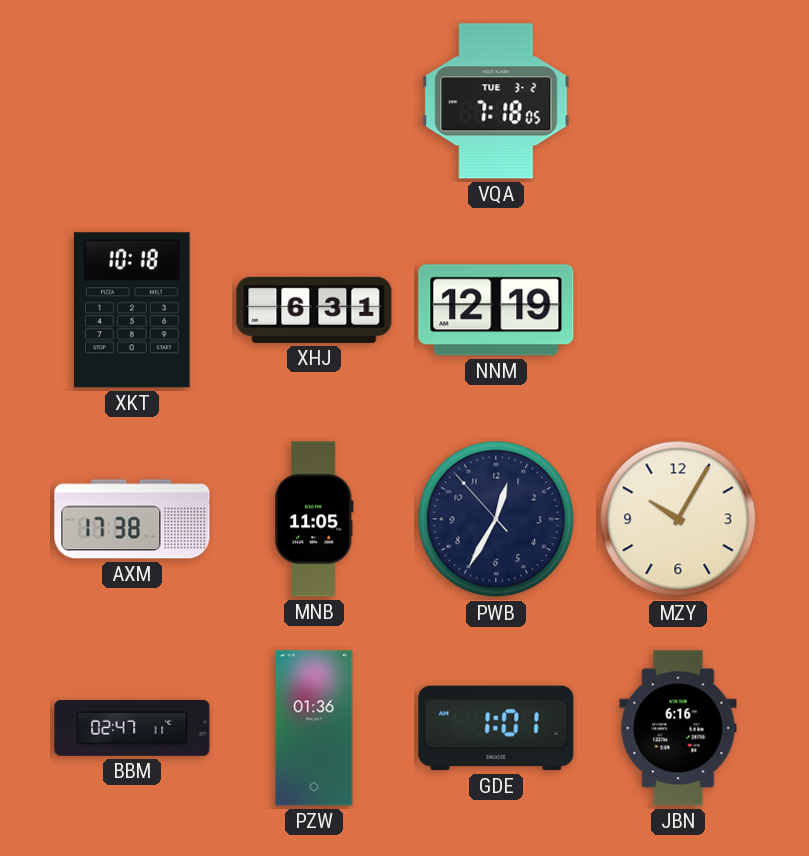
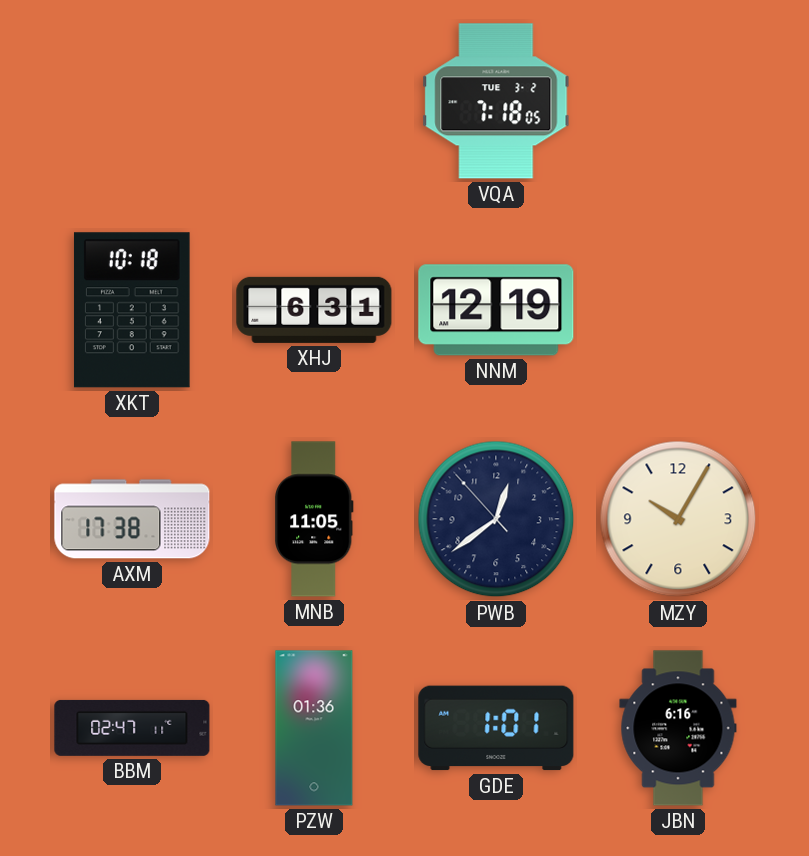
PWB: 12:34 -> 12:38 (496, 519)
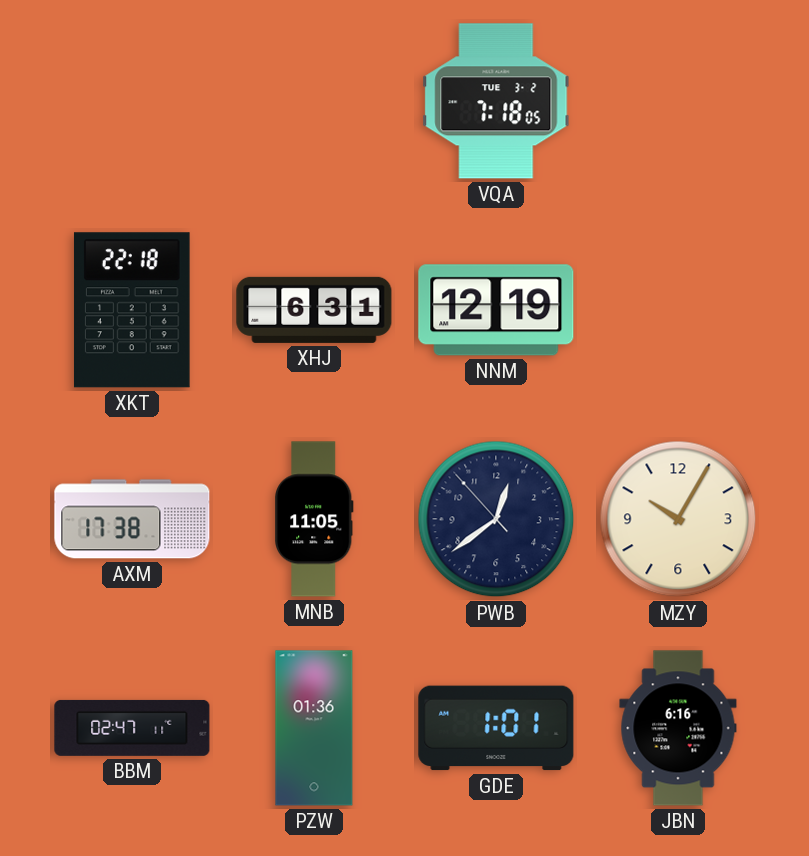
XKT: 10:18 -> 22:18 (132, 310)
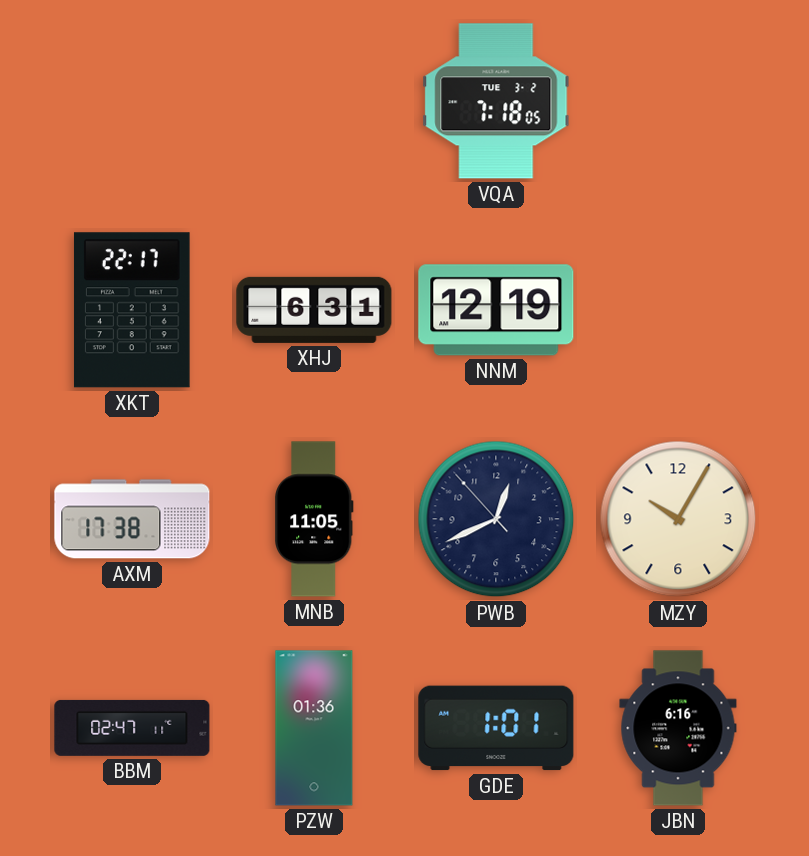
XKT: 22:18 -> 22:17 (132, 310)
PWB: 12:38 -> 12:40 (496, 519)
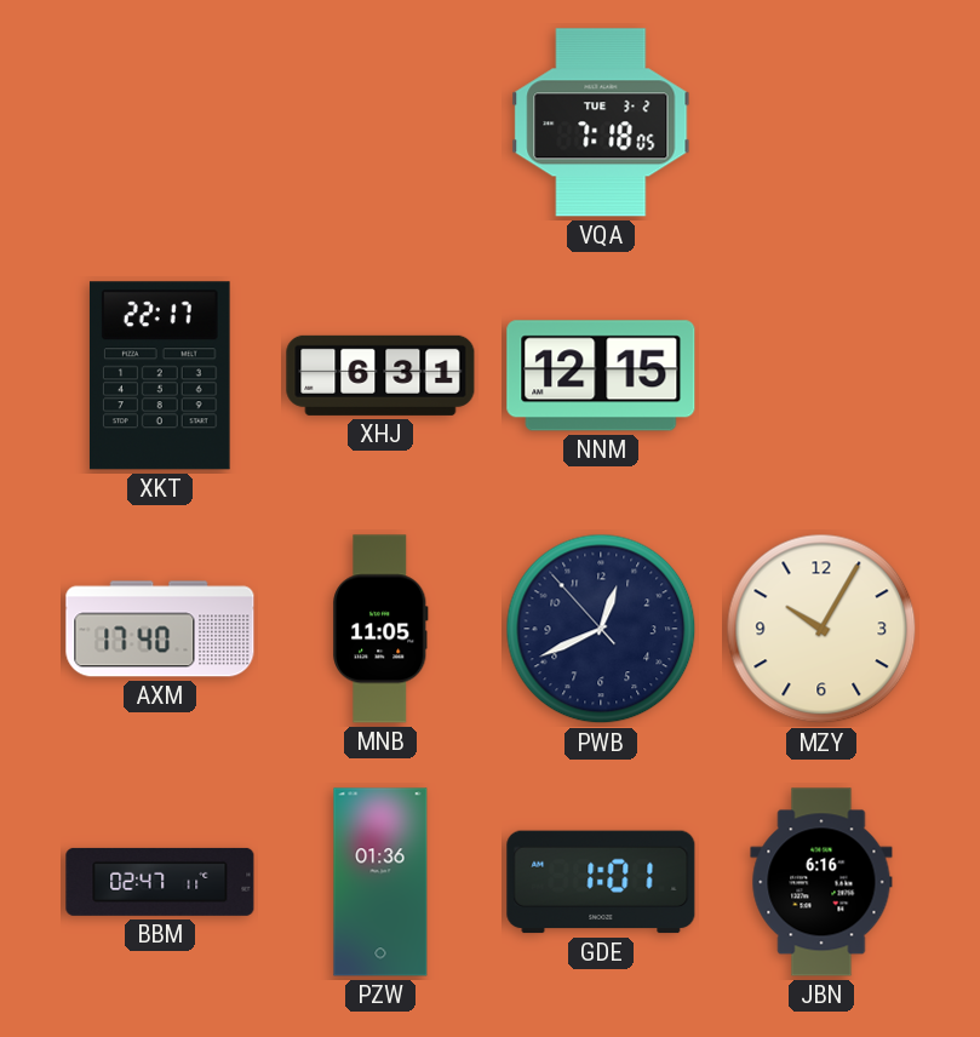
NNM: 12:19 -> 12:15 (601, 376)
AXM: 17:38 -> 17:40 (160, 629)
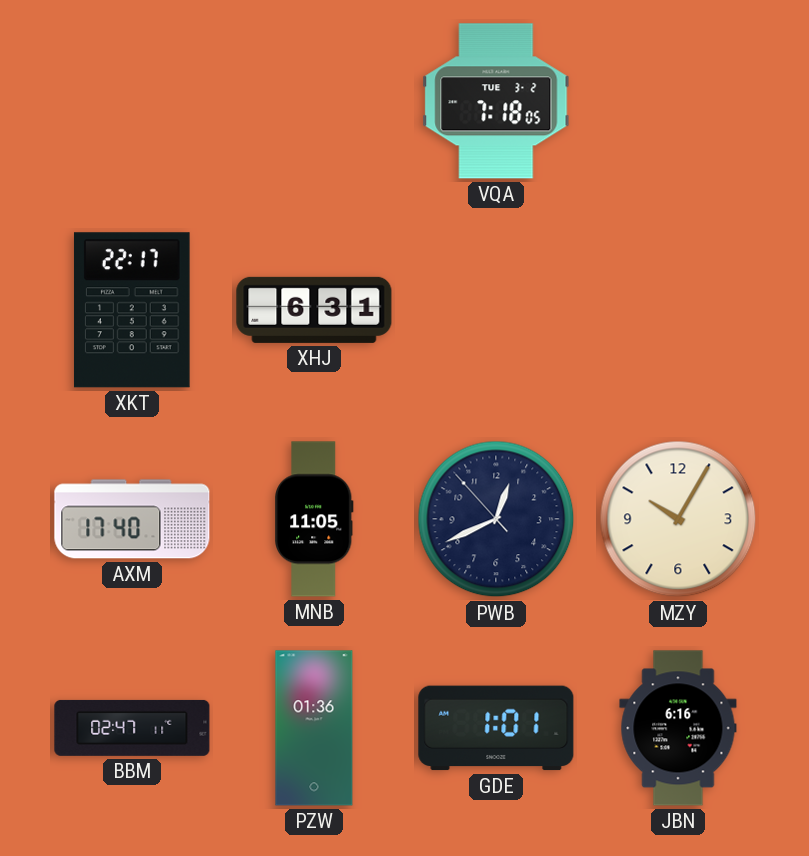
NNM: 12:15 -> none (601, 376)
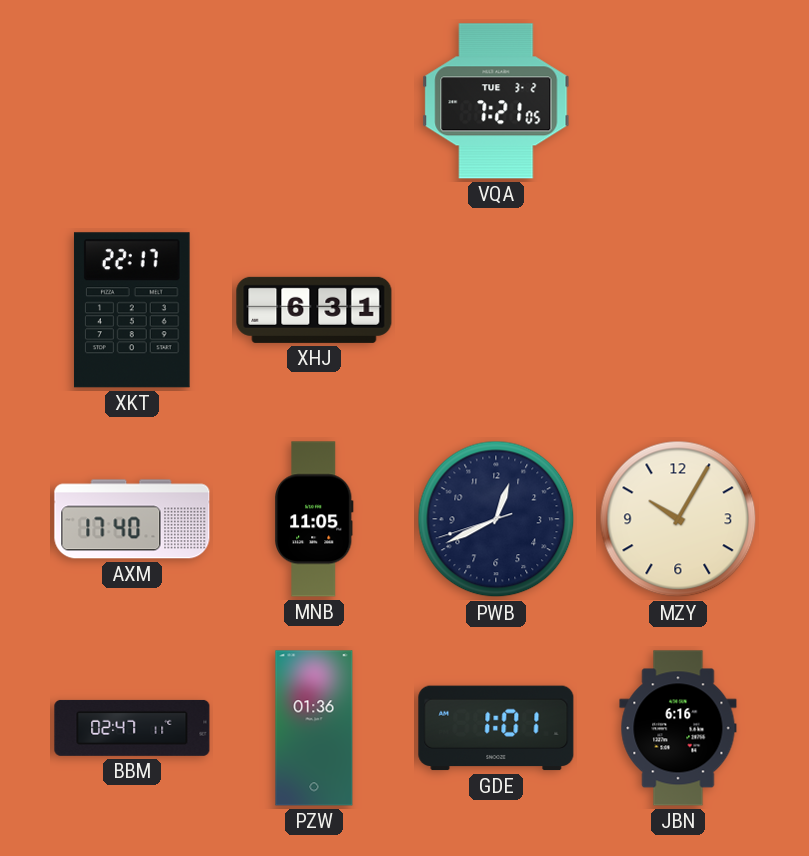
VQA: 7:18 -> 7:21 (496, 101)
PWB: 12:40:53 -> 12:40:42 (496, 519)
